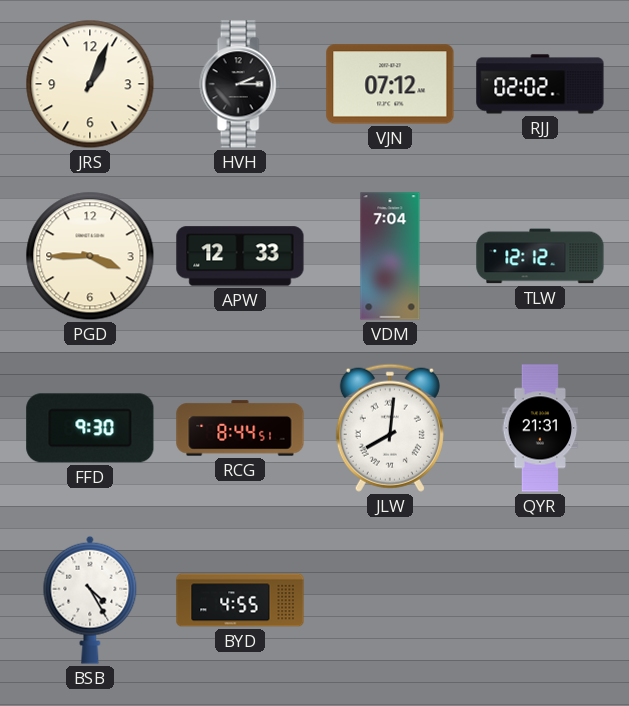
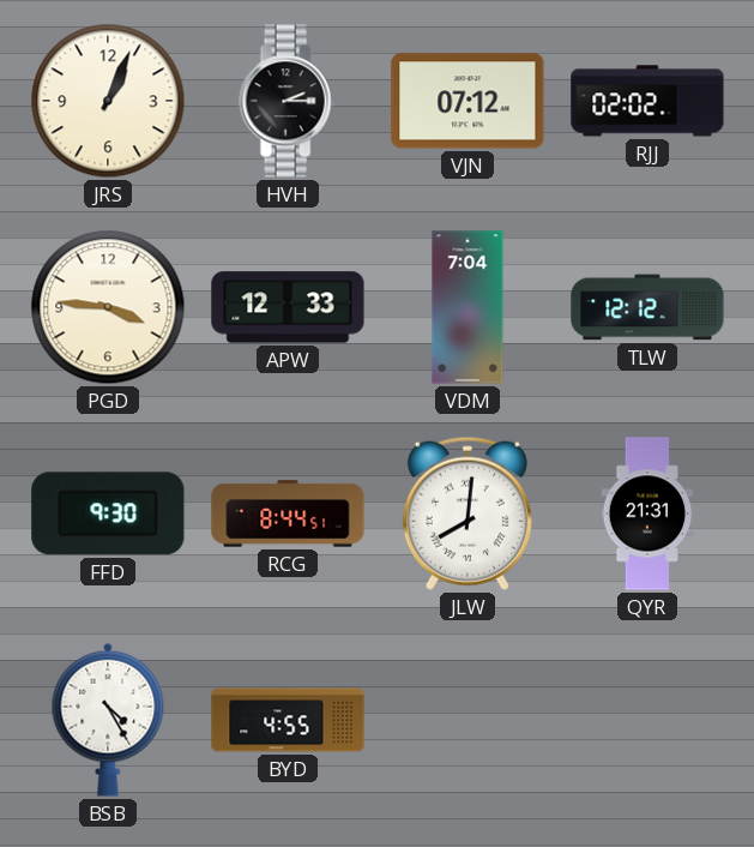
PGD: 3:45 -> 3:46 (108, 307)
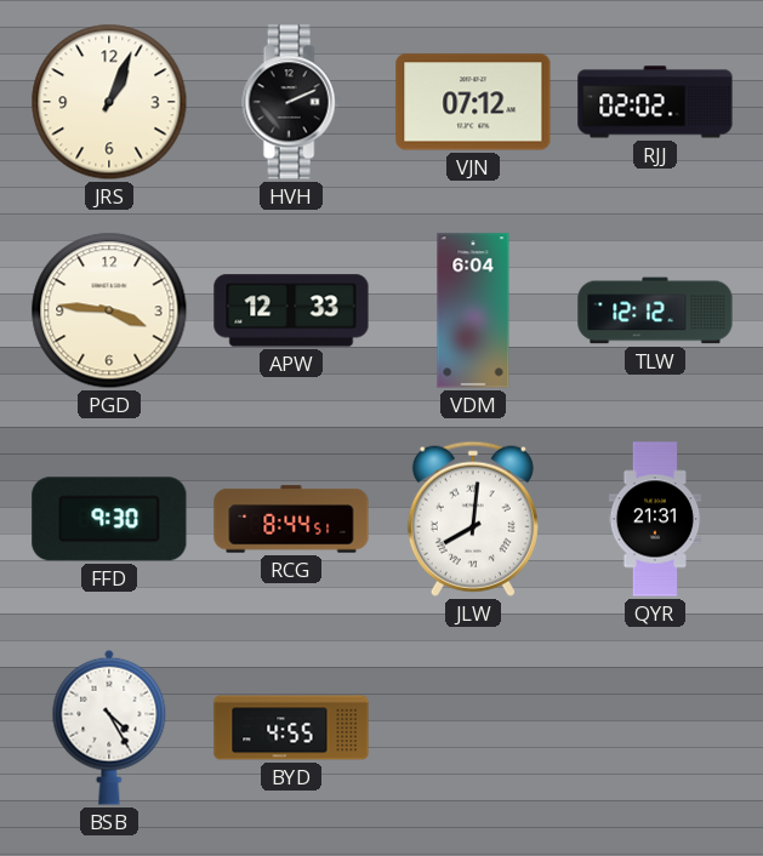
HVH: 2:15 -> 2:11 (291, 102)
VDM: 7:04 -> 6:04 (473, 310)
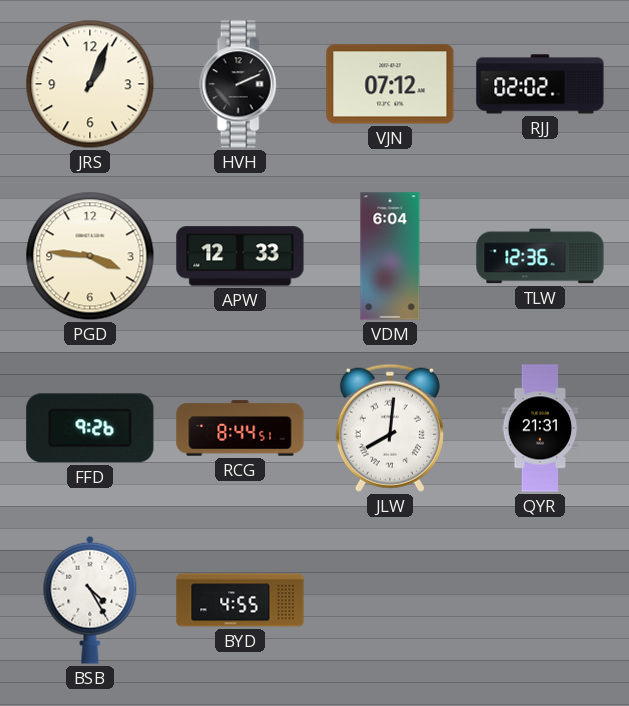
TLW: 12:12 -> 12:36 (540, 256)
FFD: 9:30 -> 9:26 (90, 428)
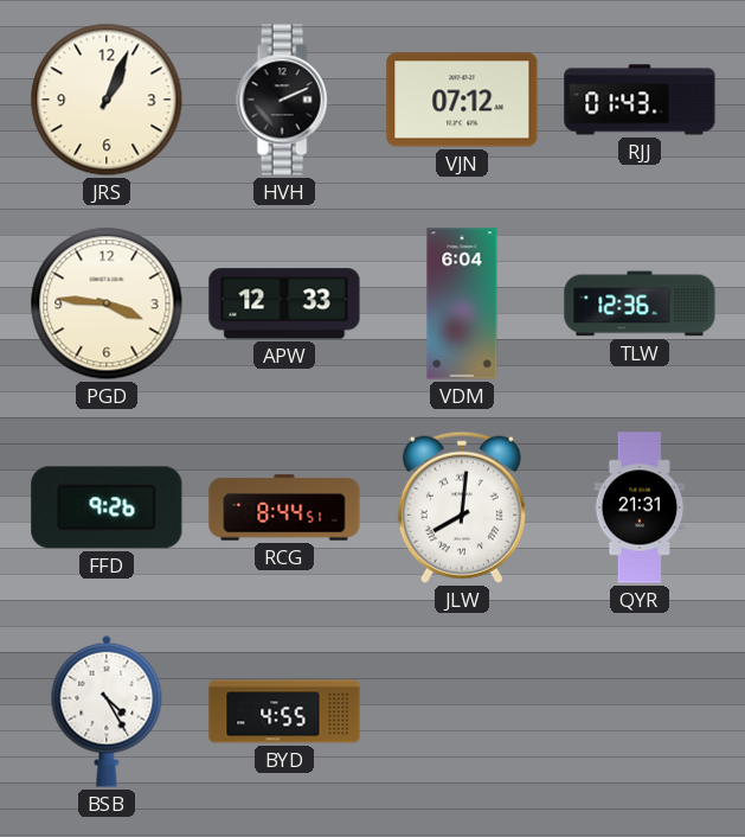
RJJ: 02:02 -> 01:43 (640, 100)
